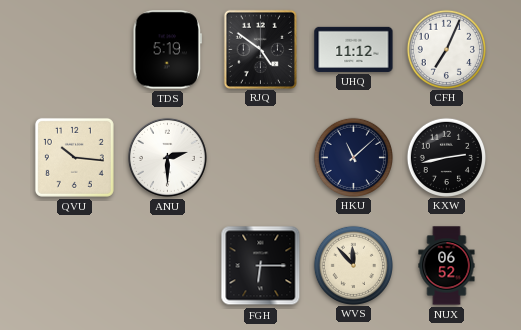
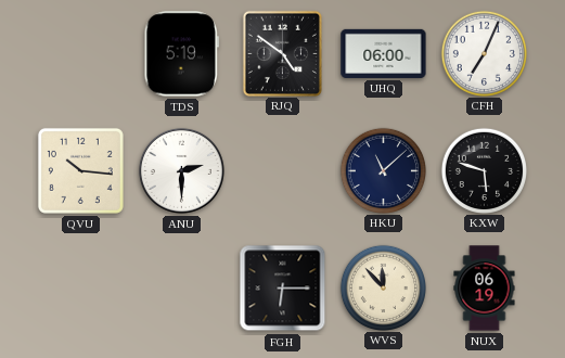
UHQ: 11:12 -> 06:00 (384, 53)
KXW: 2:43 -> 5:48 (484, 170)
NUX: 06:52 -> 06:19 (485, 289)
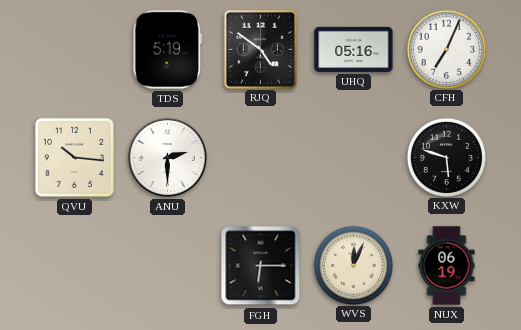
UHQ: 06:00 -> 05:16 (354, 49)
HKU: 11:08 -> none (383, 170)
WVS: 11:53 -> 12:04 (353, 265)
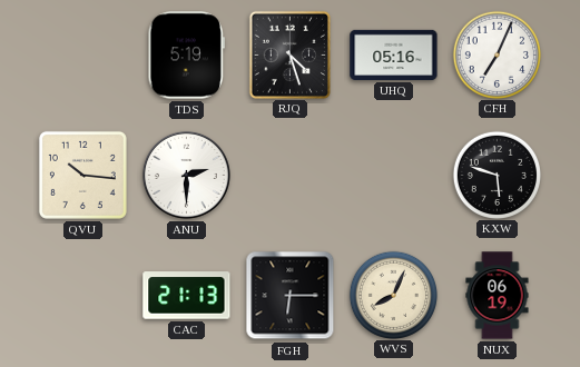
RJQ: 4:51 -> 4:27 (289, 54)
CAC: none -> 21:13 (187, 296)
WVS: 12:04 -> 8:04 (393, 295)
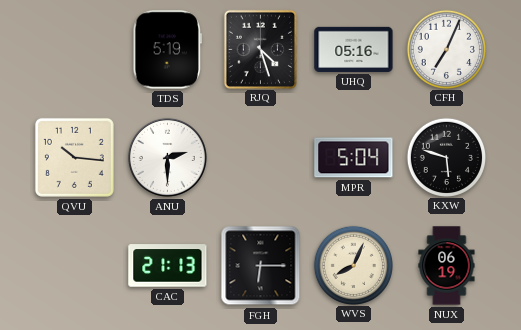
MPR: none -> 5:04 (354, 158)
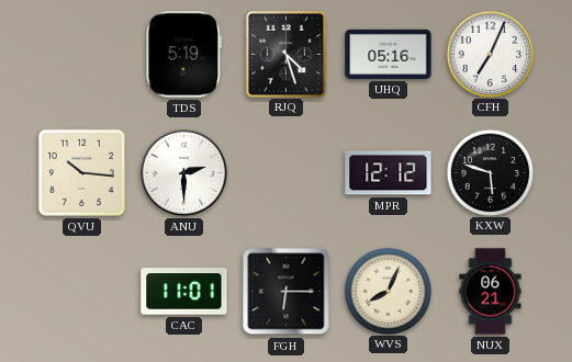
MPR: 5:04 -> 12:12 (389, 173)
CAC: 21:13 -> 11:01 (184, 292)
NUX: 06:19 -> 06:21 (491, 292)
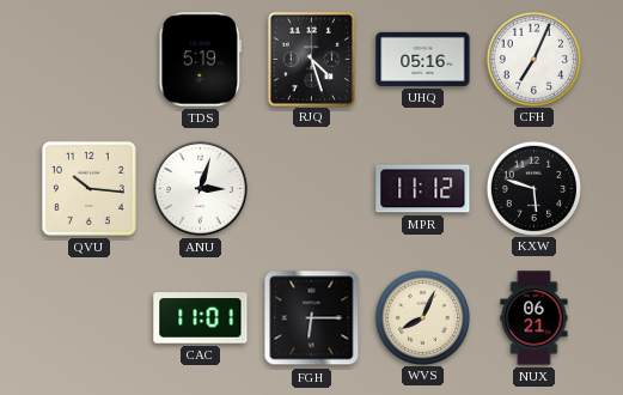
ANU: 2:30 -> 3:03 (200, 188)
MPR: 12:12 -> 11:12 (423, 189)
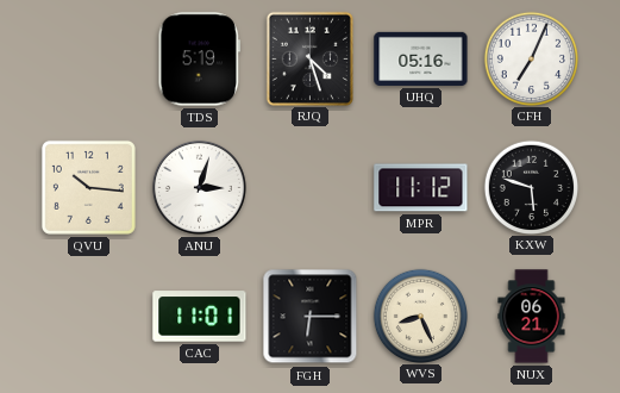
WVS: 8:04 -> 8:26 (420, 316)
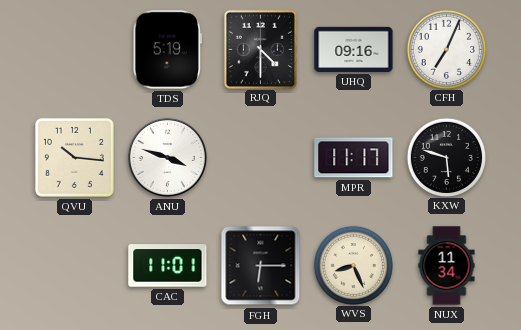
RJQ: 4:27 -> 4:30 (260, 49)
UHQ: 05:16 -> 09:16 (354, 49)
ANU: 3:03 -> 3:48 (167, 157)
MPR: 11:12 -> 11:17 (354, 158)
NUX: 06:21 -> 11:34 (447, 266)
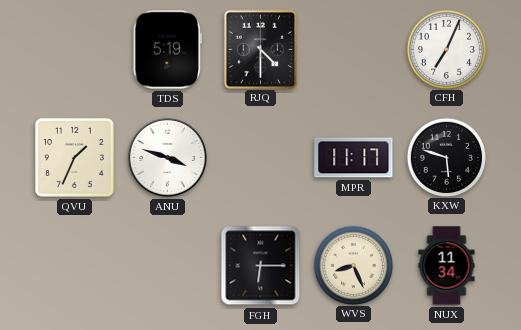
UHQ: 09:16 -> none (354, 49)
QVU: 10:16 -> 1:34 (74, 157)
CAC: 11:01 -> none (168, 266)
